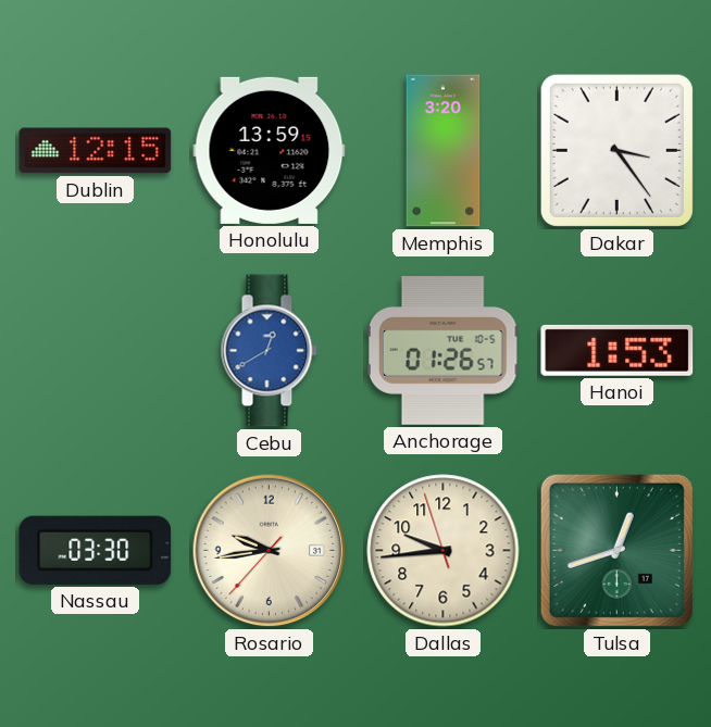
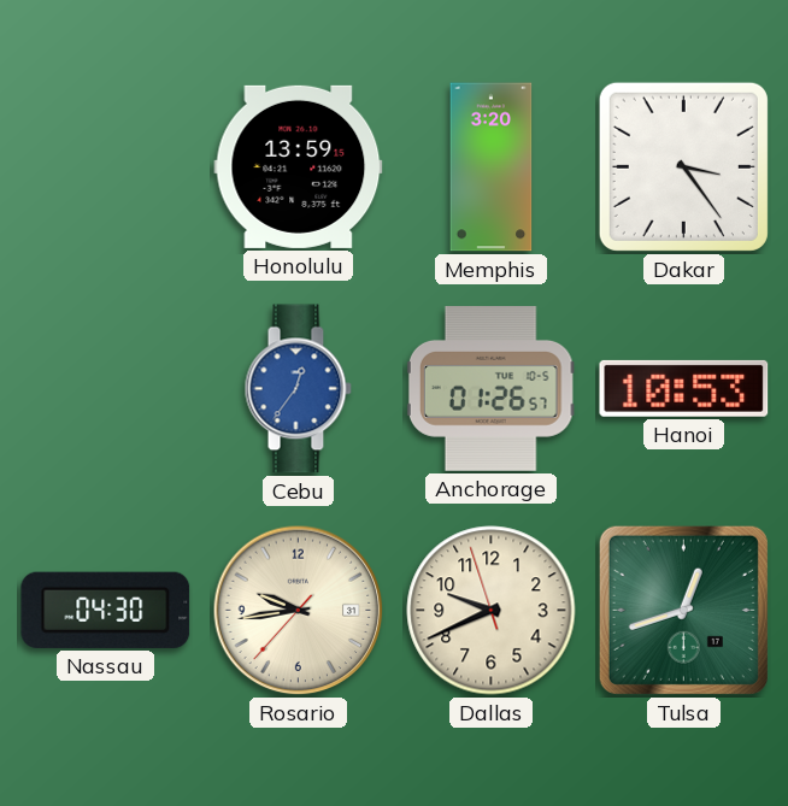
Dublin: 12:15 -> none (96, 151)
Cebu: 12:40 -> 12:36 (298, 389)
Hanoi: 1:53 -> 10:53 (684, 388)
Nassau: 03:30 -> 04:30 (106, 610)
Dallas: 9:43 -> 9:40 (492, 611)
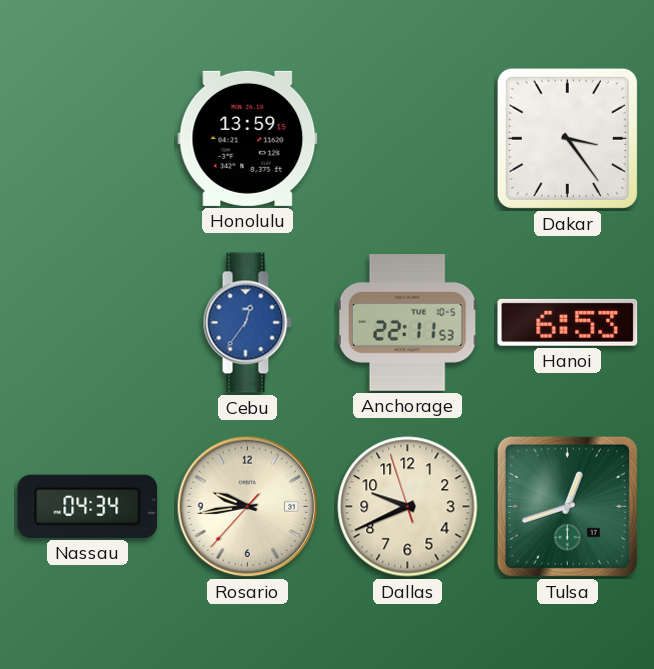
Memphis: 3:20 -> none (492, 167)
Anchorage: 01:26 -> 22:11 (407, 323)
Hanoi: 10:53 -> 6:53 (568, 322)
Nassau: 04:30 -> 04:34 (88, 506)
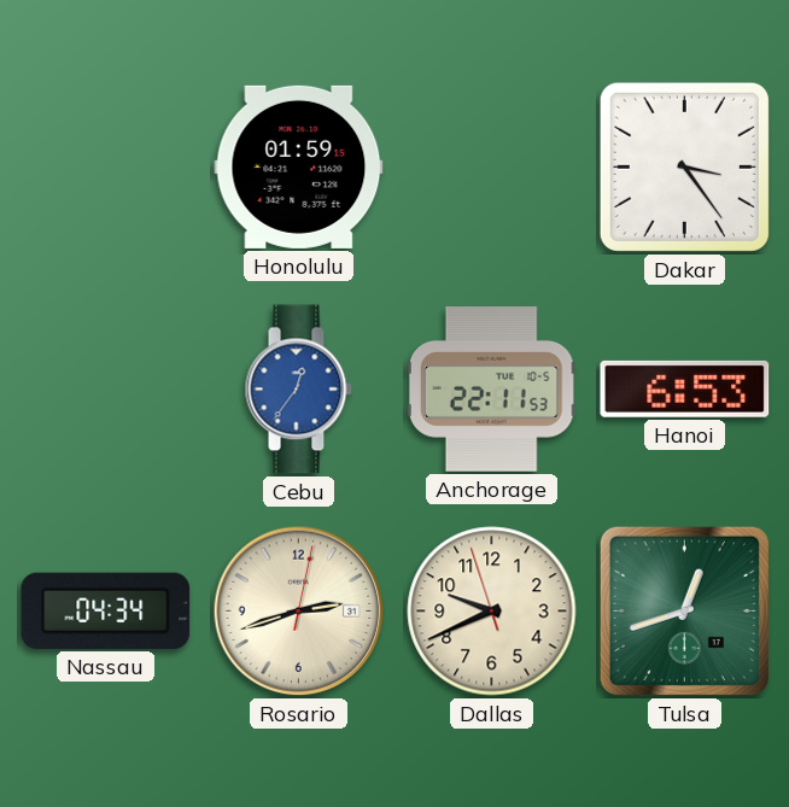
Honolulu: 13:59 -> 01:59 (299, 166)
Rosario: 9:43 -> 2:42 (299, 612)
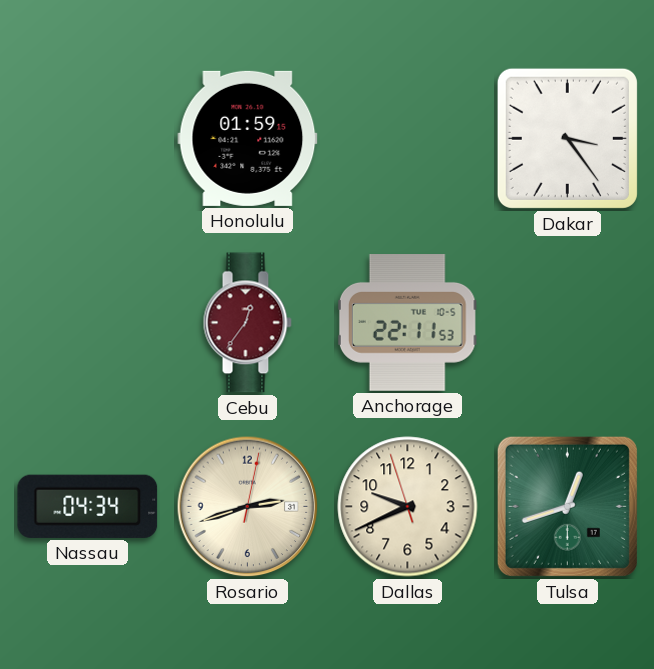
Cebu dial: blue -> burgundy (247, 323)
Hanoi: 6:53 -> none (685, 388)
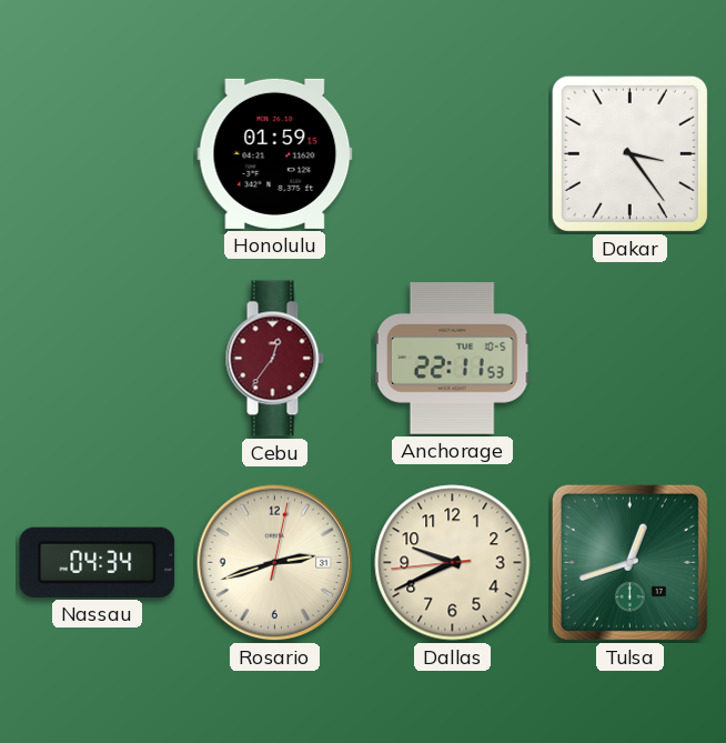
Dallas: 9:40:57 -> 9:40:44 (453, 563)
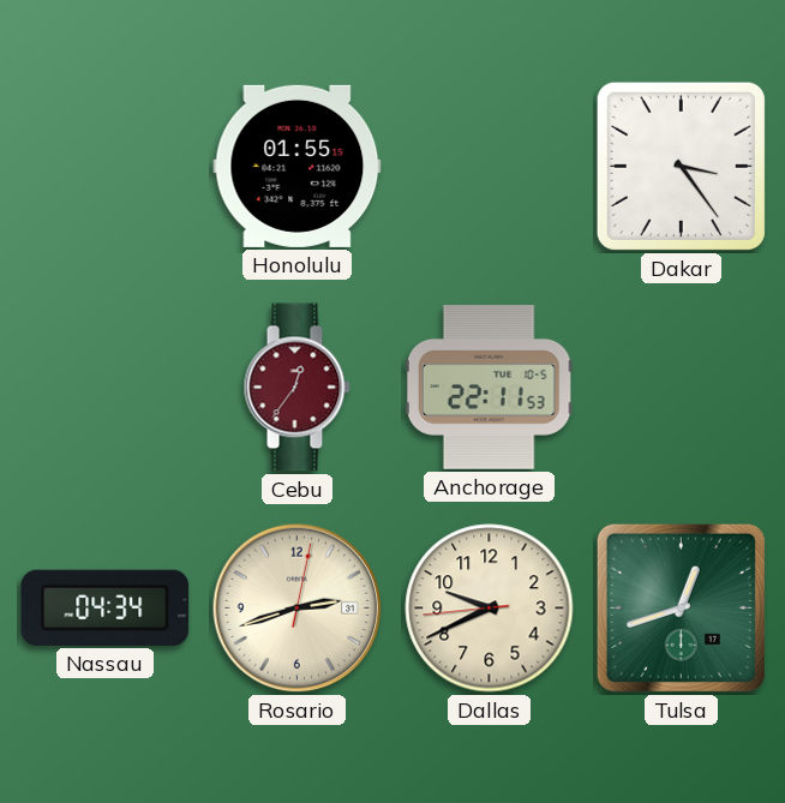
Honolulu: 01:59 -> 01:55 (298, 166)
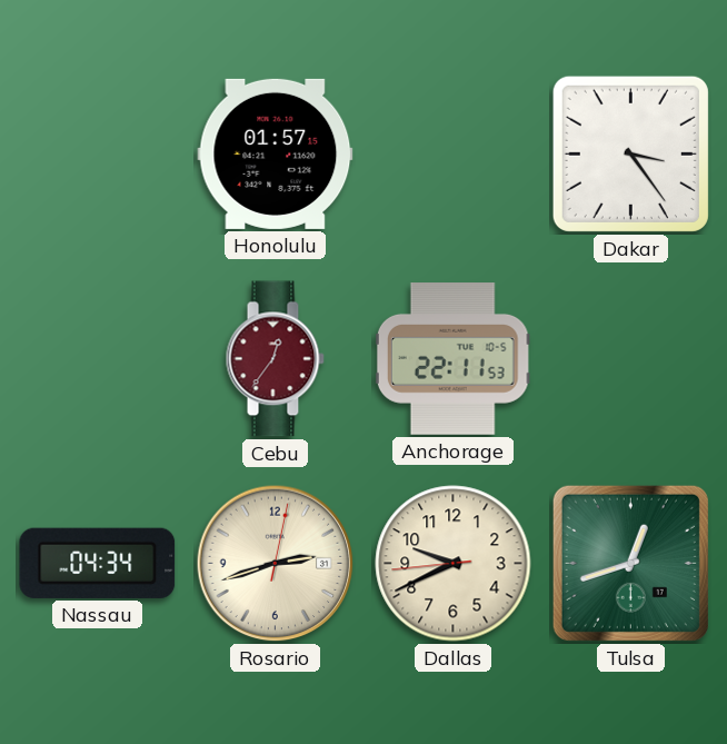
Honolulu: 01:55 -> 01:57 (276, 153)
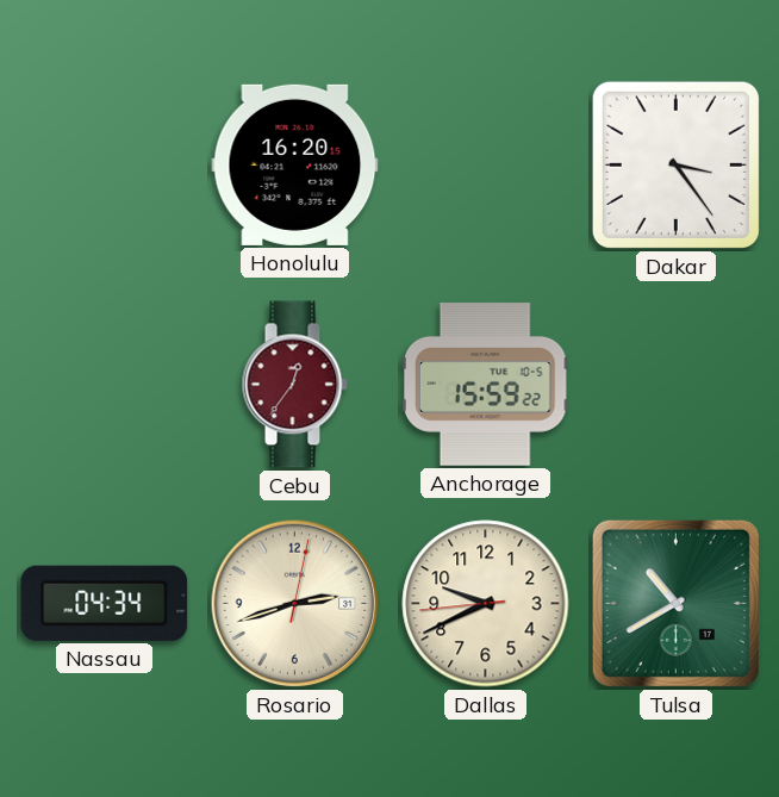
Honolulu: 01:57 -> 16:20 (295, 164)
Anchorage: 22:11 -> 15:59 (485, 385)
Tulsa: 12:42 -> 10:40 (675, 603)
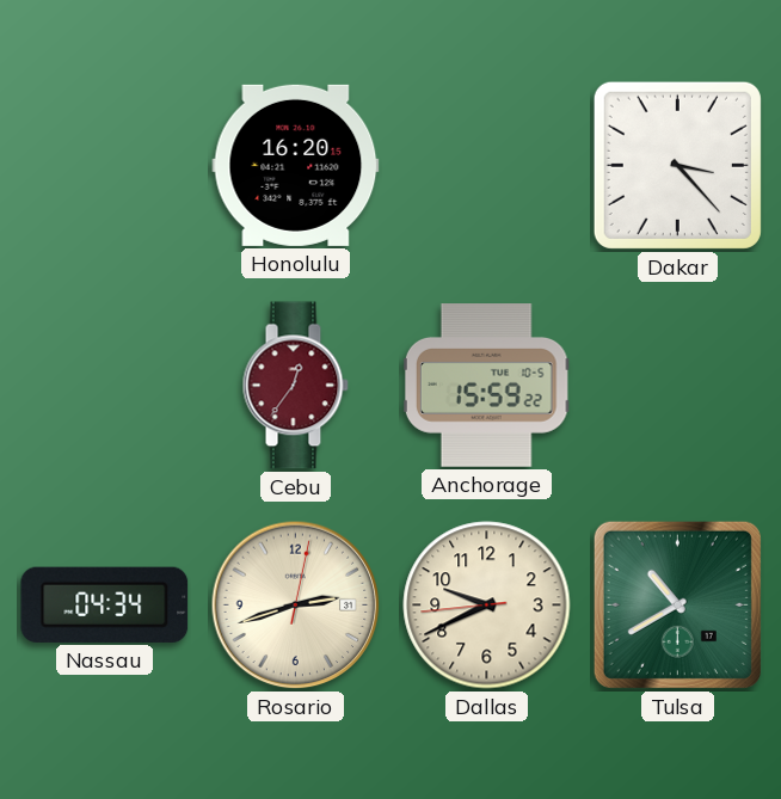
Dakar: 3:24 -> 3:23 (677, 165)
